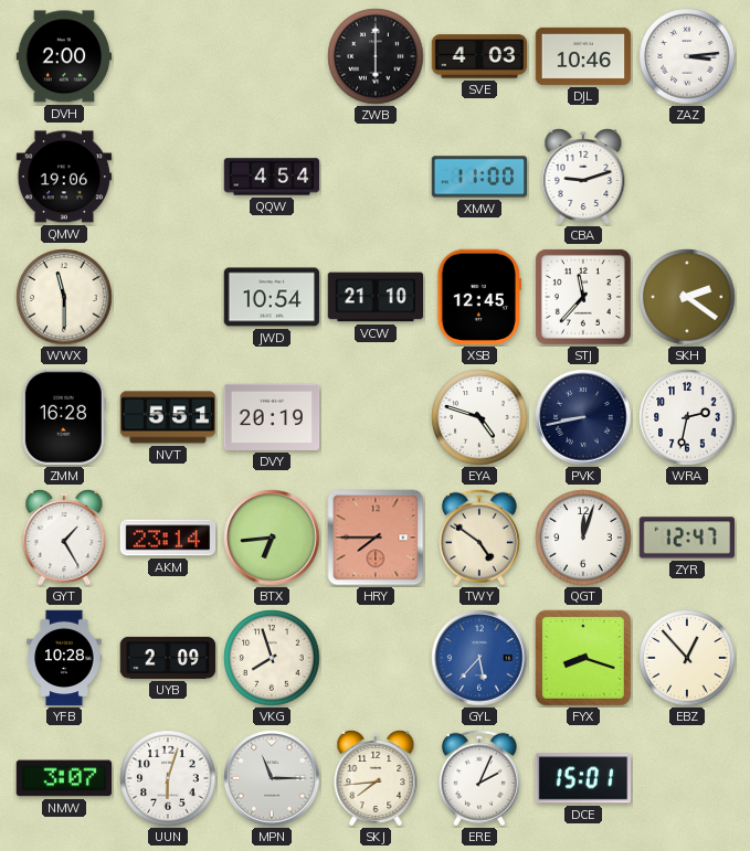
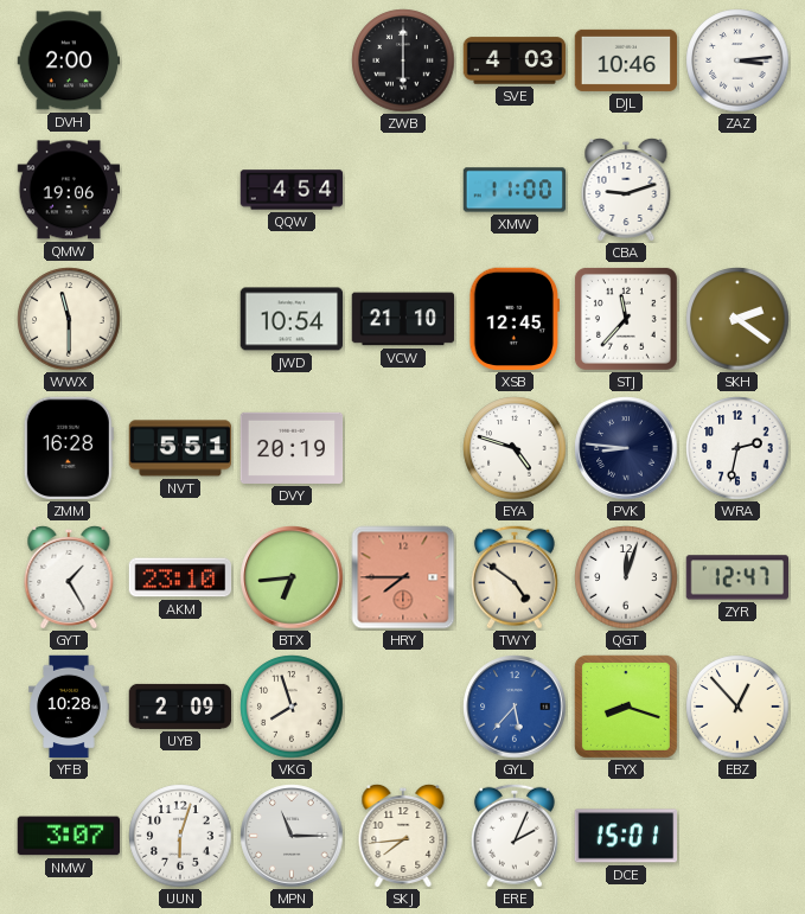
PVK: 8:43 -> 8:46 (626, 448)
AKM: 23:14 -> 23:10 (180, 577)
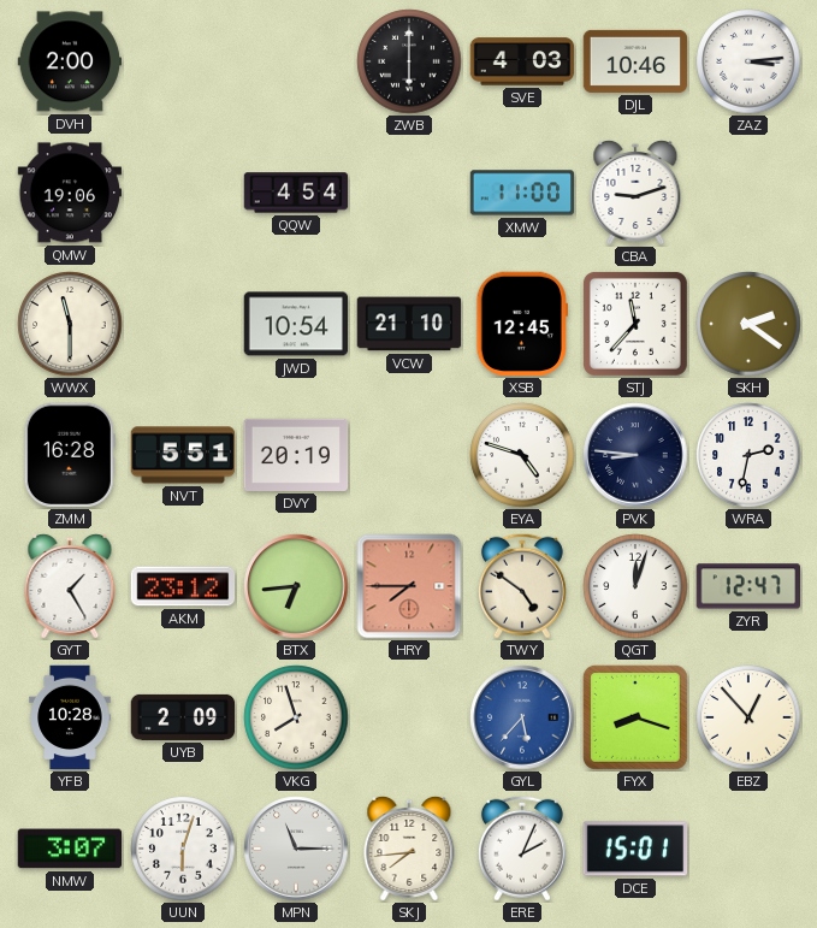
AKM: 23:10 -> 23:12 (183, 586)
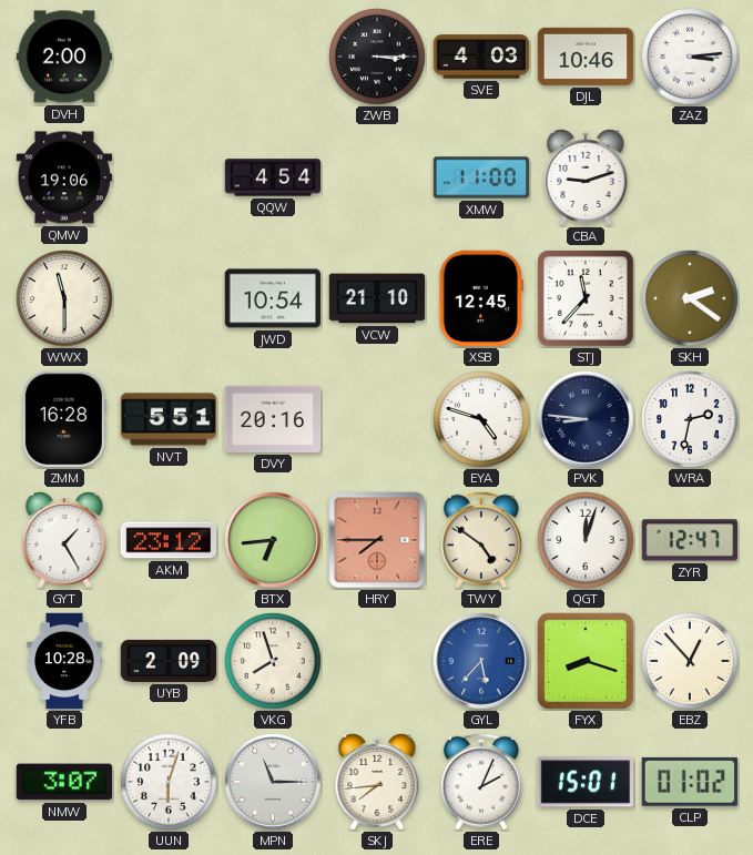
ZWB: 6:00 -> 3:15 (377, 57)
DVY: 20:19 -> 20:16 (273, 419)
CLP: none -> 01:02 (690, 782)
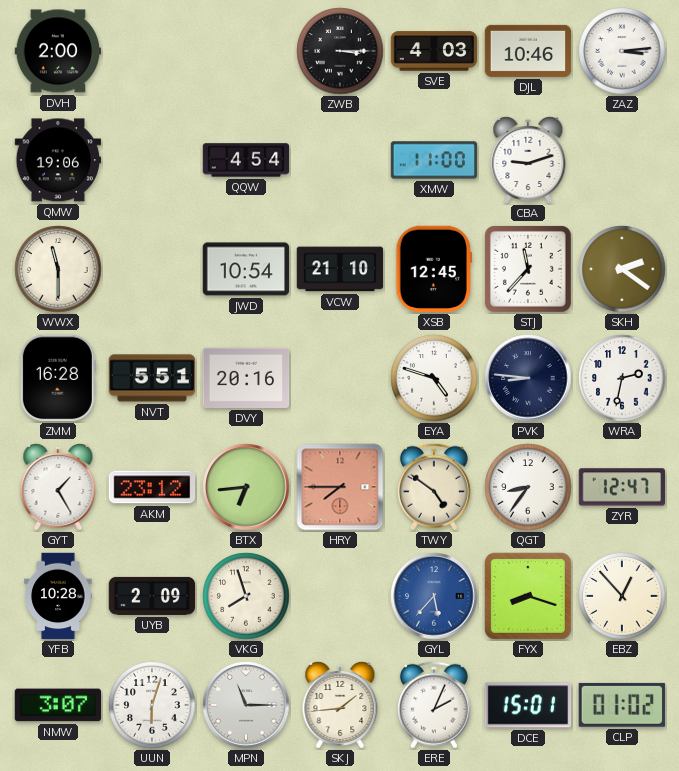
QGT: 12:03 -> 8:36 (528, 487)
SKJ: 7:44 -> 1:44 (340, 705)
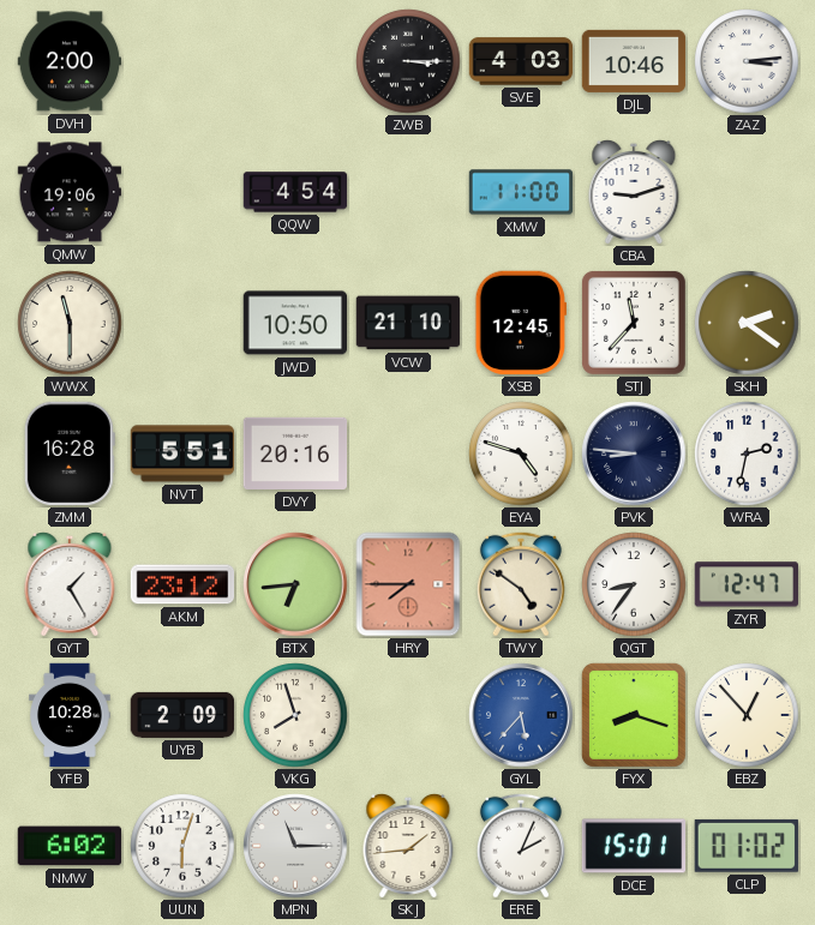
JWD: 10:54 -> 10:50 (295, 323)
NMW: 3:07 -> 6:02 (70, 846)
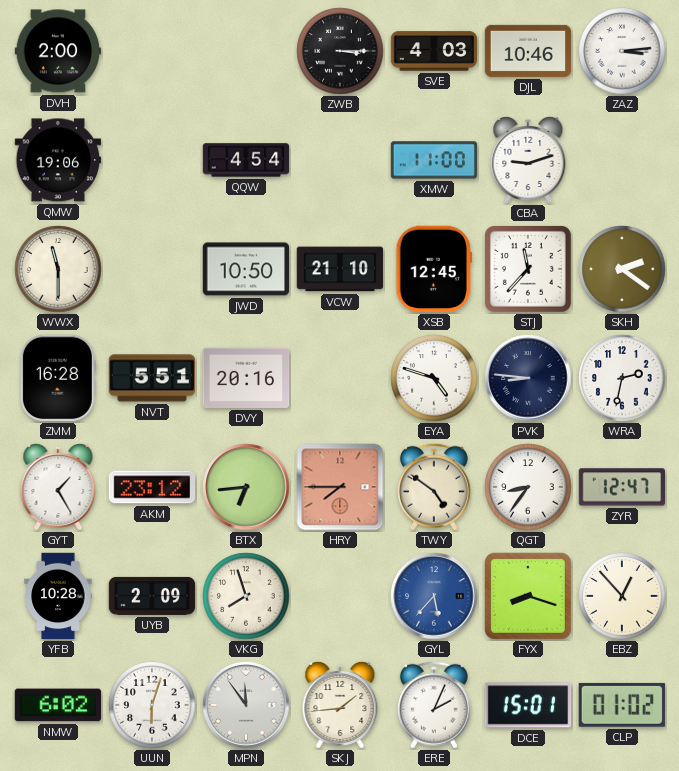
MPN: 11:15 -> 11:54 (246, 705)
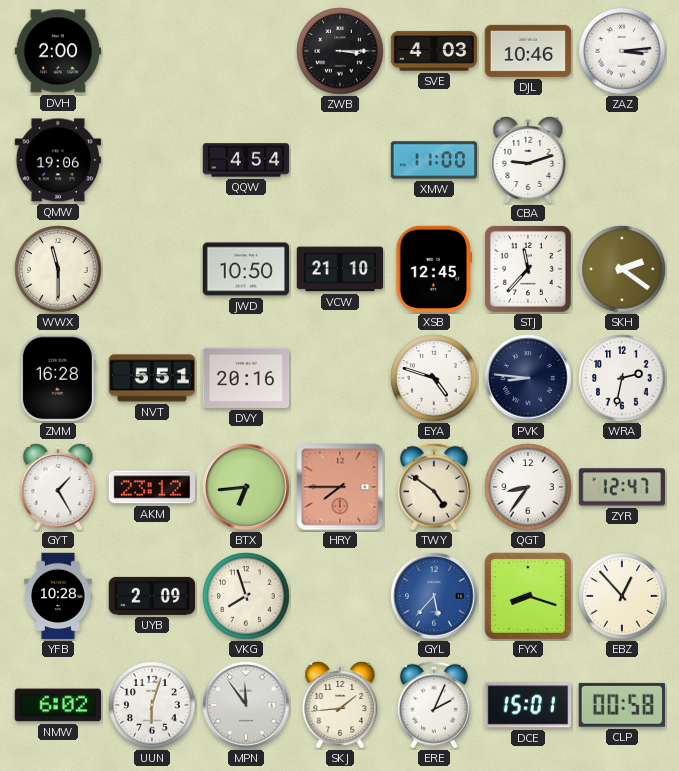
CLP: 01:02 -> 00:58 (622, 705)
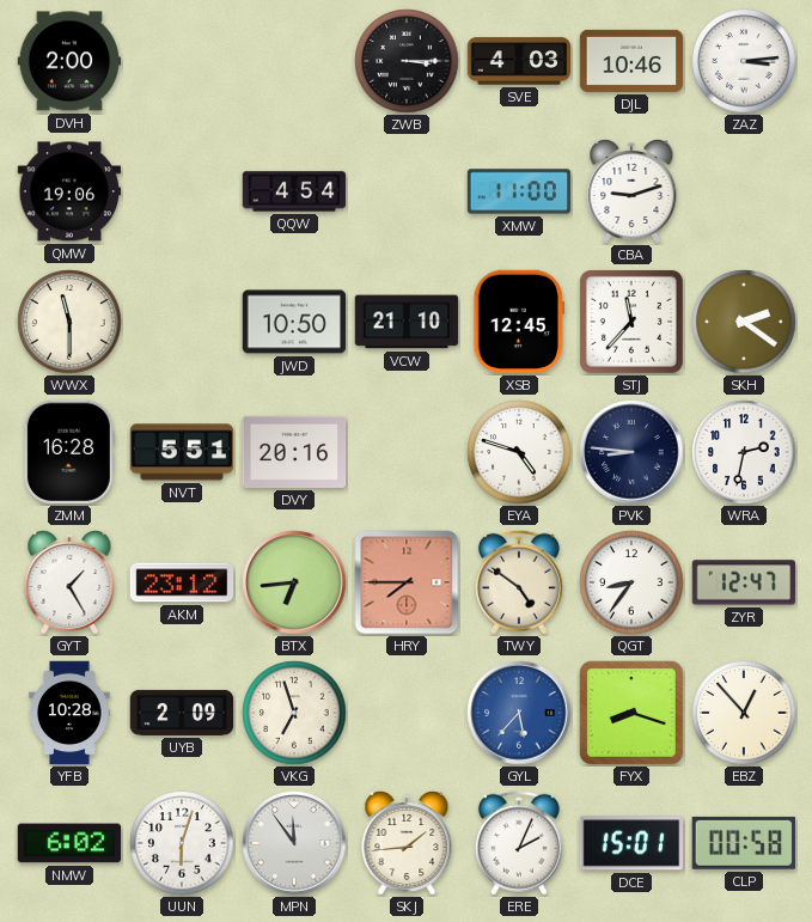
VKG: 7:57 -> 6:57 (294, 713)
